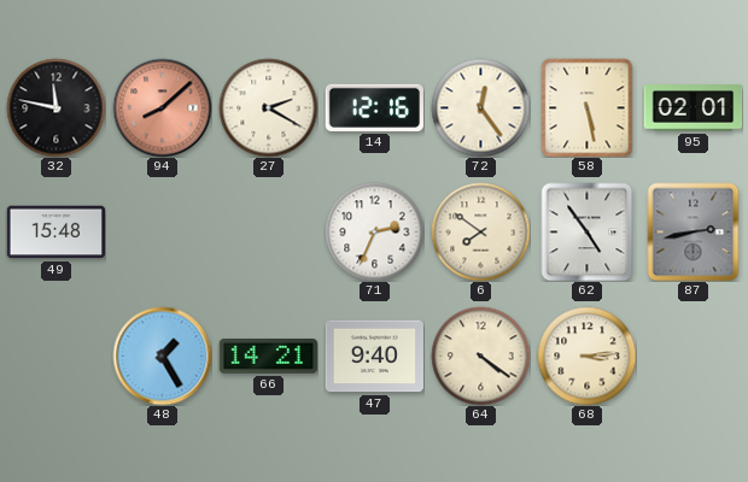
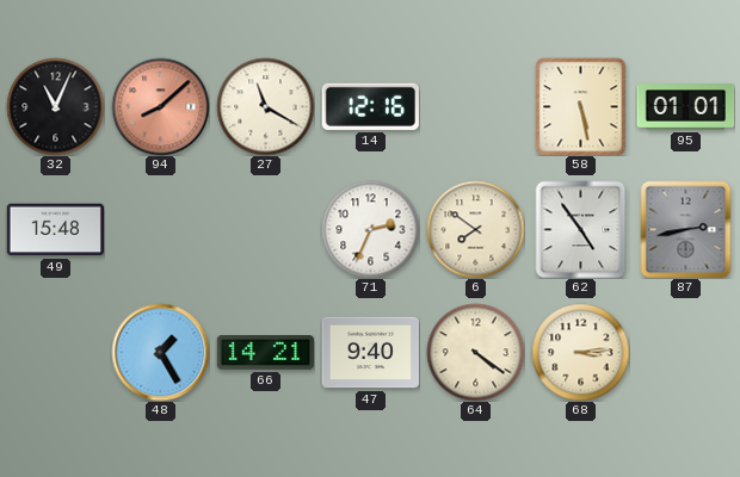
32: 11:47 -> 11:04 (55, 106)
27: 2:20 -> 11:20 (265, 106)
72: 12:24 -> none (480, 107)
95: 02:01 -> 01:01 (685, 107)
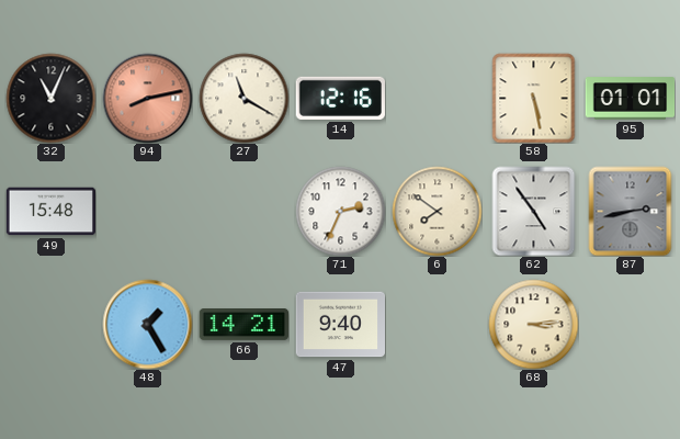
94: 8:08 -> 8:13 (147, 98)
64: 4:21 -> none (475, 352)
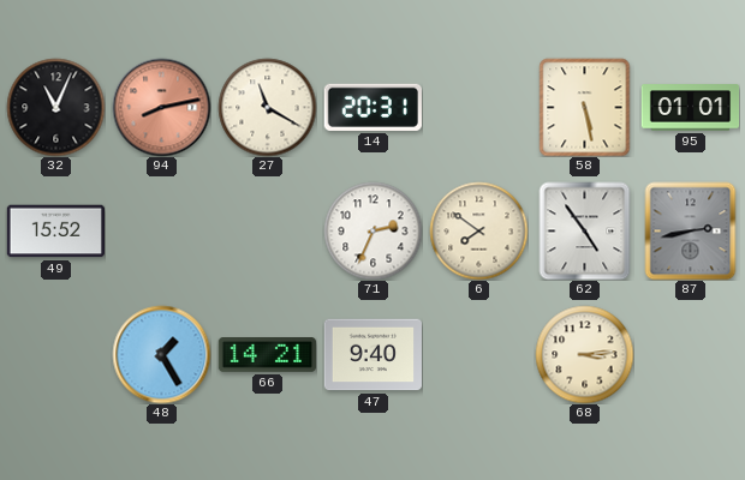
14: 12:16 -> 20:31 (372, 107)
49: 15:48 -> 15:52 (55, 232)
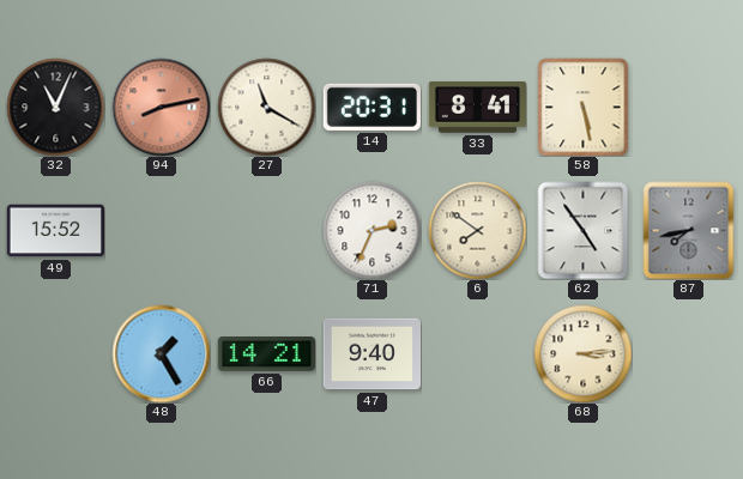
33: none -> 8:41 (477, 108)
95: 01:01 -> none (690, 108)
87: 2:43 -> 7:43 (689, 230)
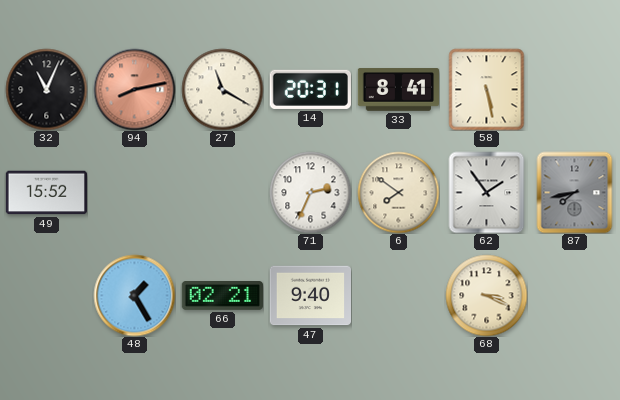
62: 4:54 -> 1:54 (487, 192)
66: 14:21 -> 02:21 (222, 296)
68: 3:14 -> 3:19 (486, 295)
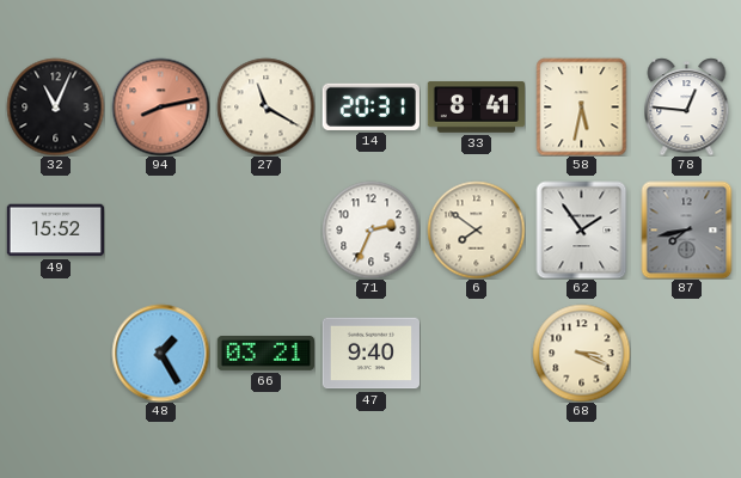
58: 5:28 -> 5:32 (582, 106)
78: none -> 12:46 (687, 106)
66: 02:21 -> 03:21 (265, 354)
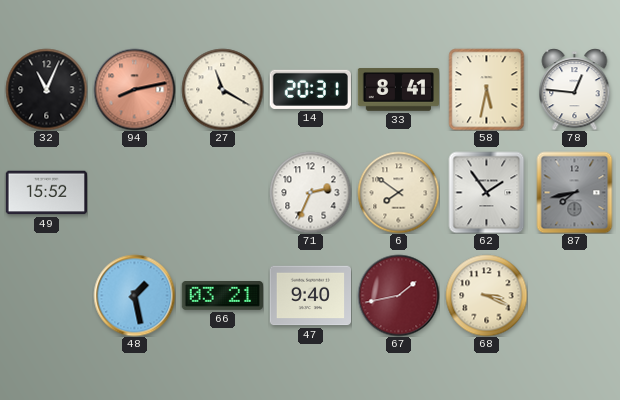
48: 1:25 -> 1:28 (134, 295)
67: none -> 1:43 (398, 295)
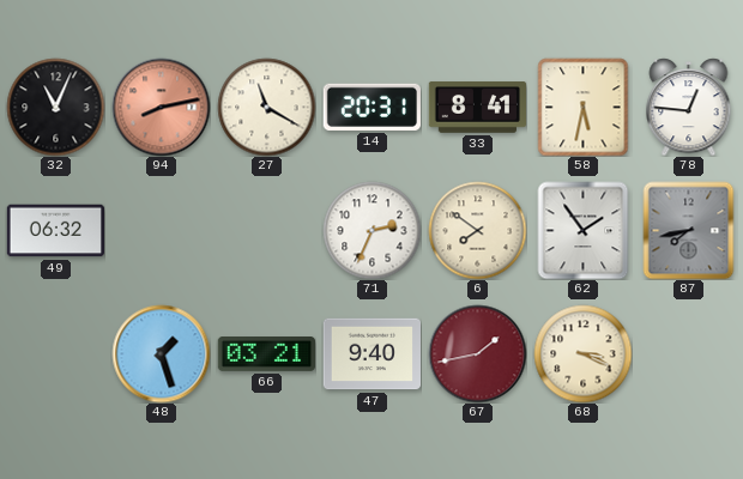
49: 15:52 -> 06:32 (55, 231)
48: 1:28 -> 1:27 (161, 353)
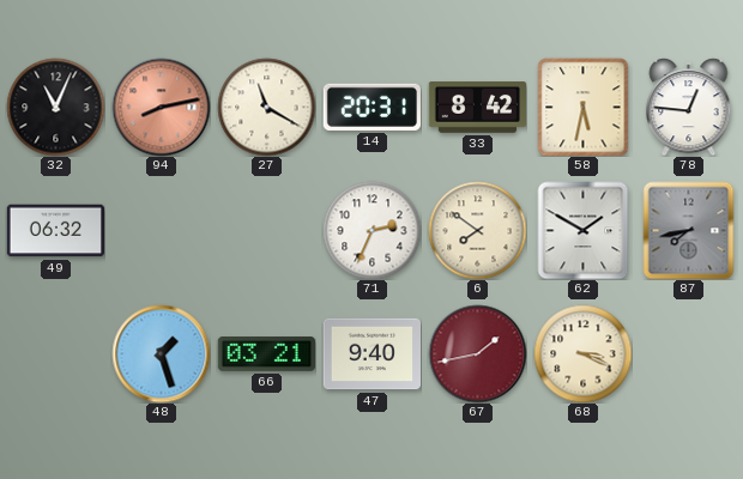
33: 8:41 -> 8:42 (477, 108)
62: 1:54 -> 1:50 (584, 230)
